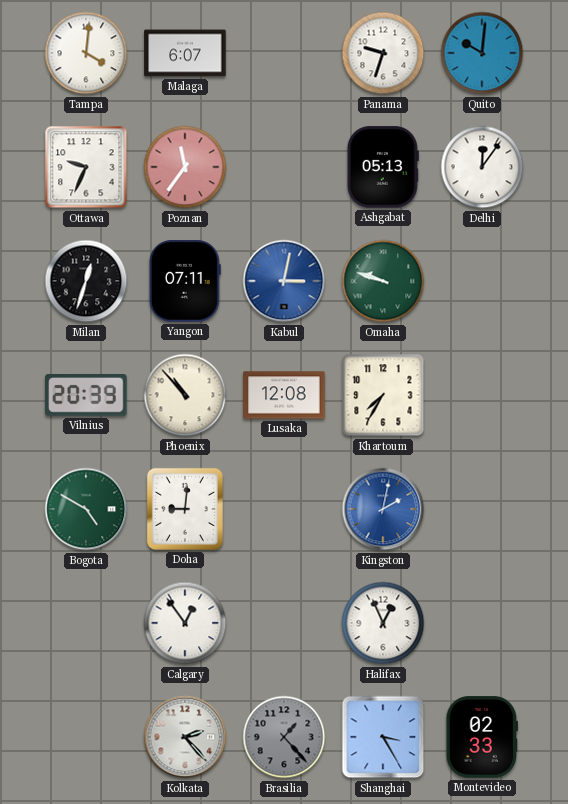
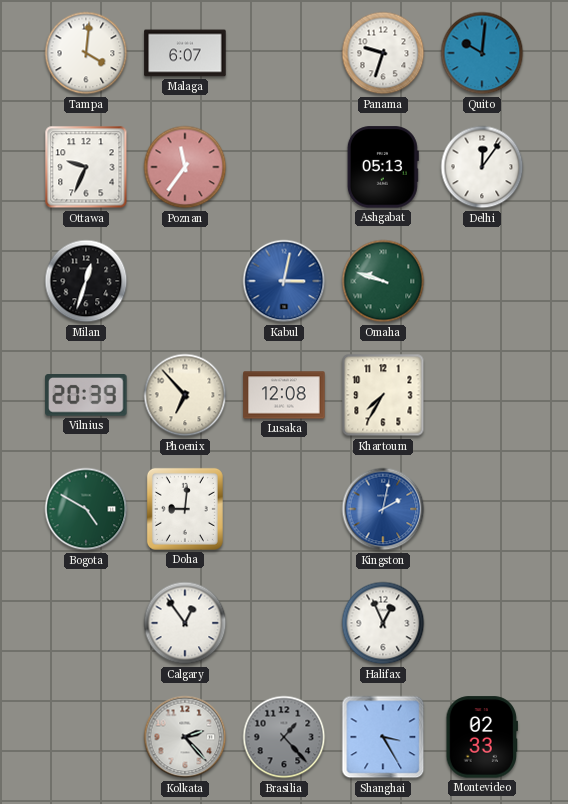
Yangon: 07:11 -> none (185, 281)
Phoenix: 10:53 -> 6:53 (185, 395)
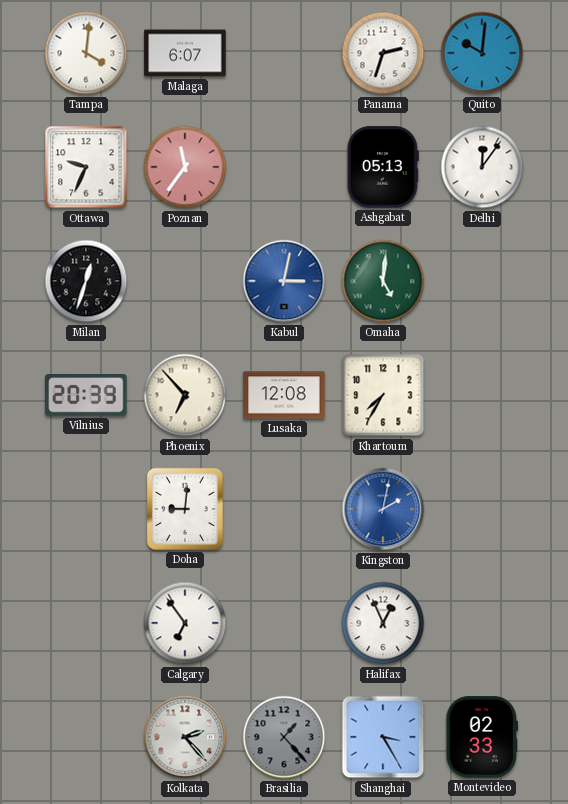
Panama: 9:33 -> 2:33 (383, 53)
Omaha: 9:48 -> 5:01 (383, 281)
Bogota: 4:50 -> none (86, 509)
Calgary: 12:54 -> 6:54 (185, 623)
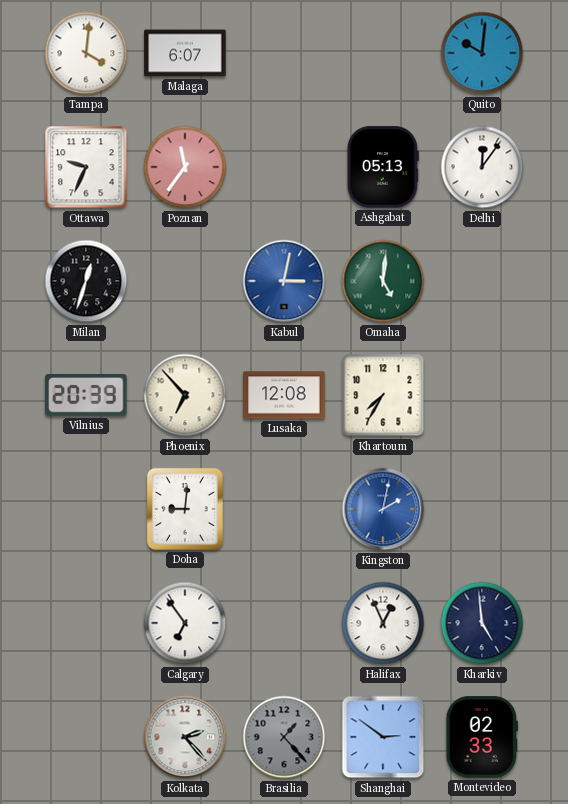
Panama: 2:33 -> none (383, 53)
Kharkiv: none -> 4:59 (482, 623)
Shanghai: 3:25 -> 2:51 (383, 737)
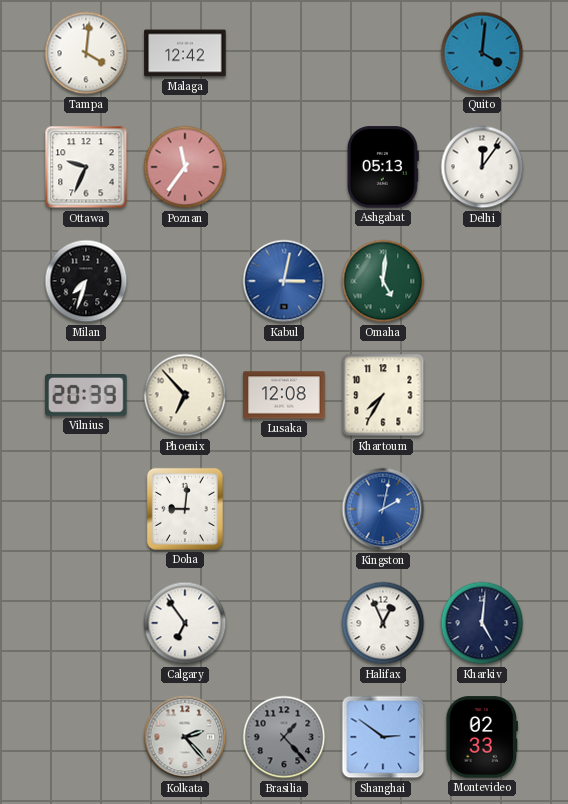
Malaga: 6:07 -> 12:42 (185, 53)
Quito: 10:01 -> 4:01 (482, 53)
Milan: 12:33 -> 7:33 (86, 281)
Kharkiv: 4:59 -> 5:01 (482, 623)
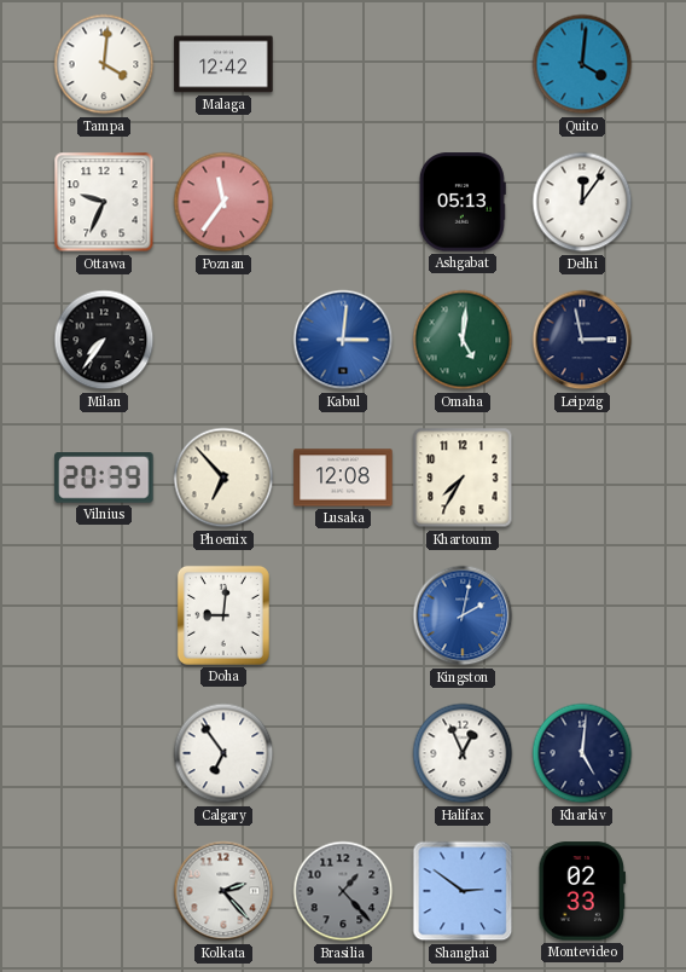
Milan: 7:33 -> 7:36 (104, 340)
Kabul: 3:02 -> 3:01 (343, 340)
Leipzig: none -> 2:58 (582, 340)
